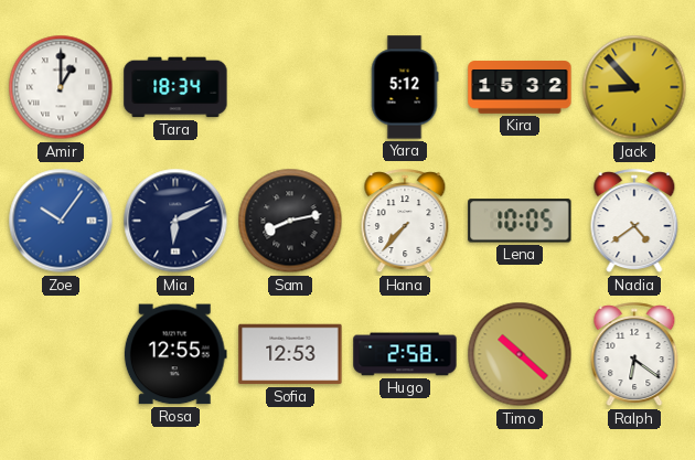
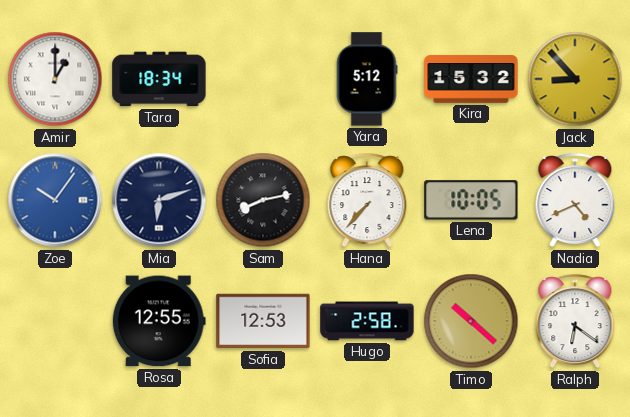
Mia: 6:11 -> 6:12 (159, 200)
Nadia: 4:39 -> 4:41 (575, 201)
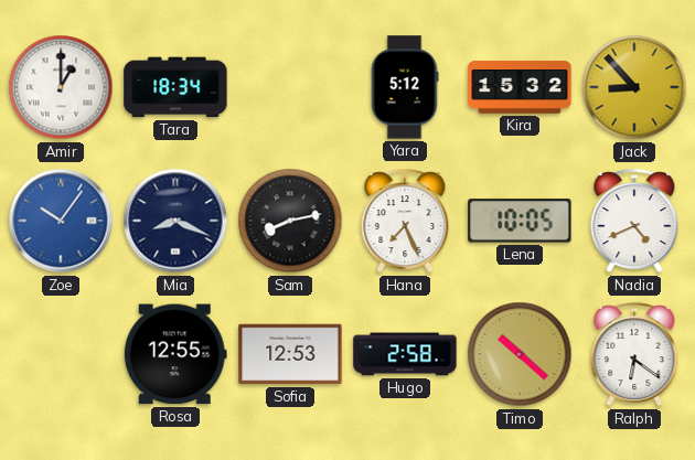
Mia: 6:12 -> 8:19 (175, 221)
Hana: 7:37 -> 7:26 (405, 222)
